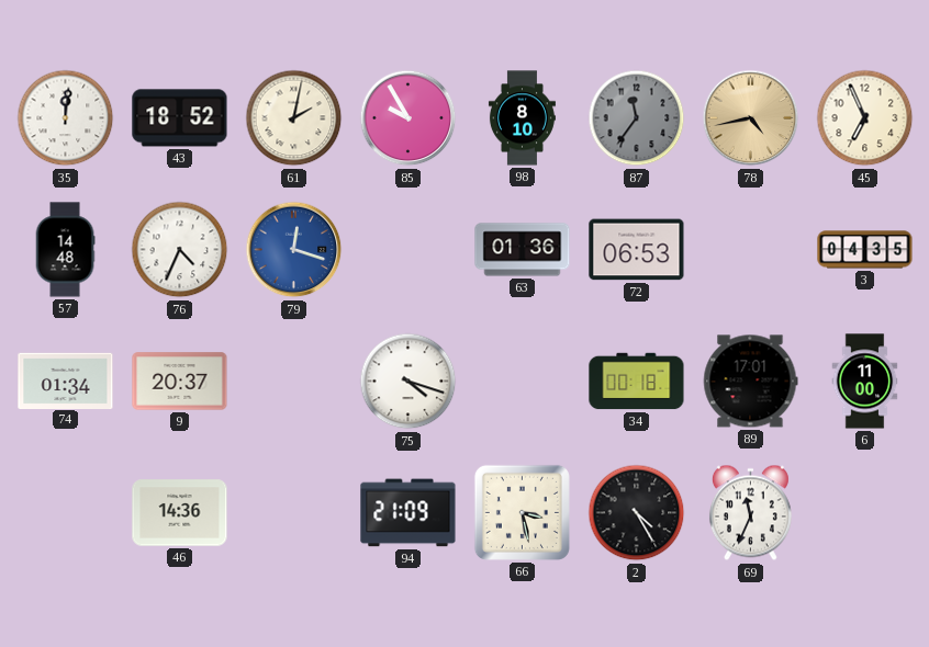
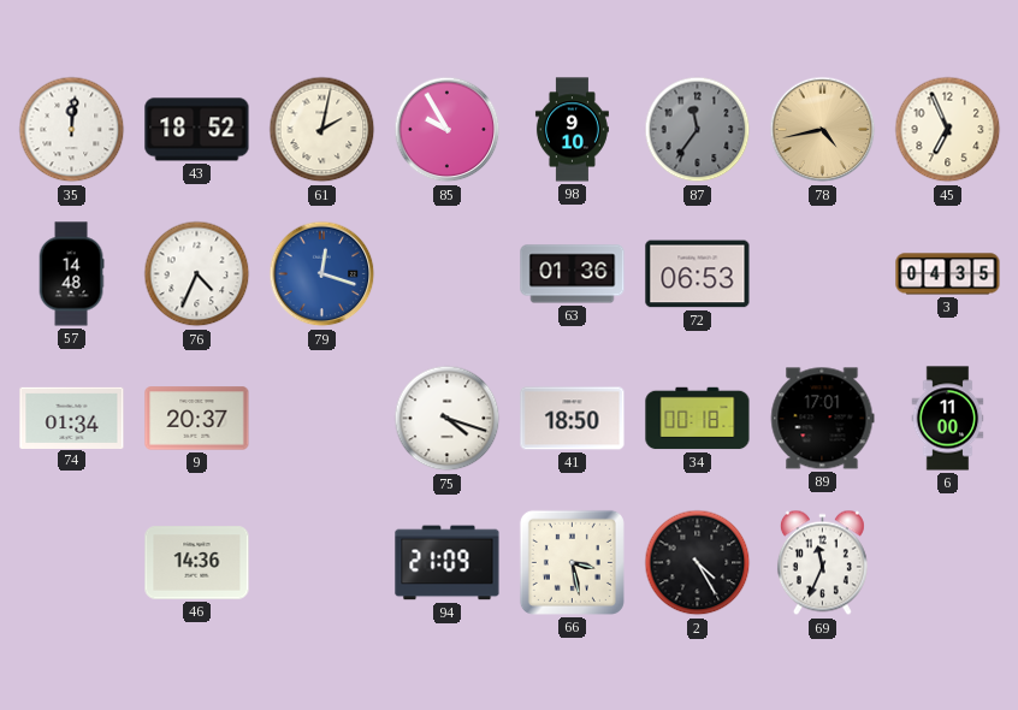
98: 8:10 -> 9:10 (572, 130)
41: none -> 18:50 (573, 419)
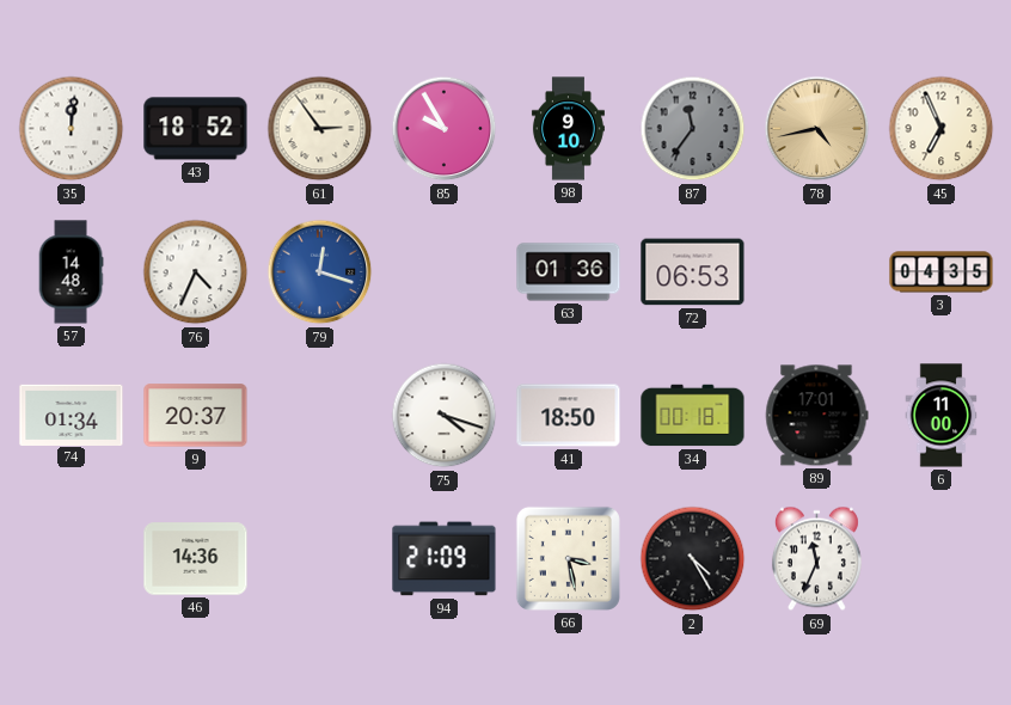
61: 2:02 -> 2:54 (320, 129)
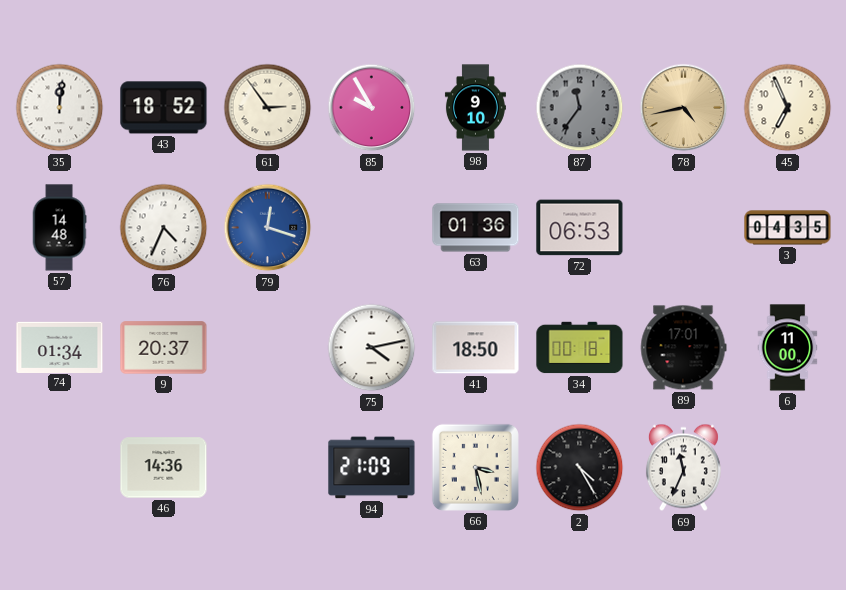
75: 4:18 -> 4:13 (372, 348)
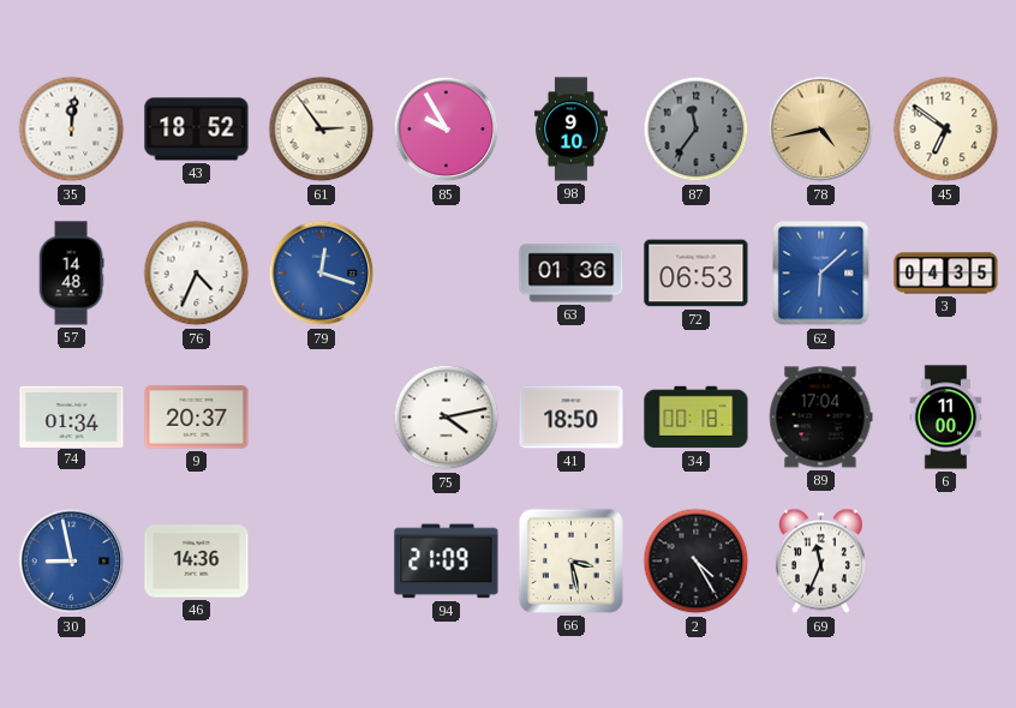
45: 6:56 -> 6:51 (946, 130)
62: none -> 6:08 (821, 274)
89: 17:01 -> 17:04 (820, 418)
30: none -> 8:58 (72, 562)
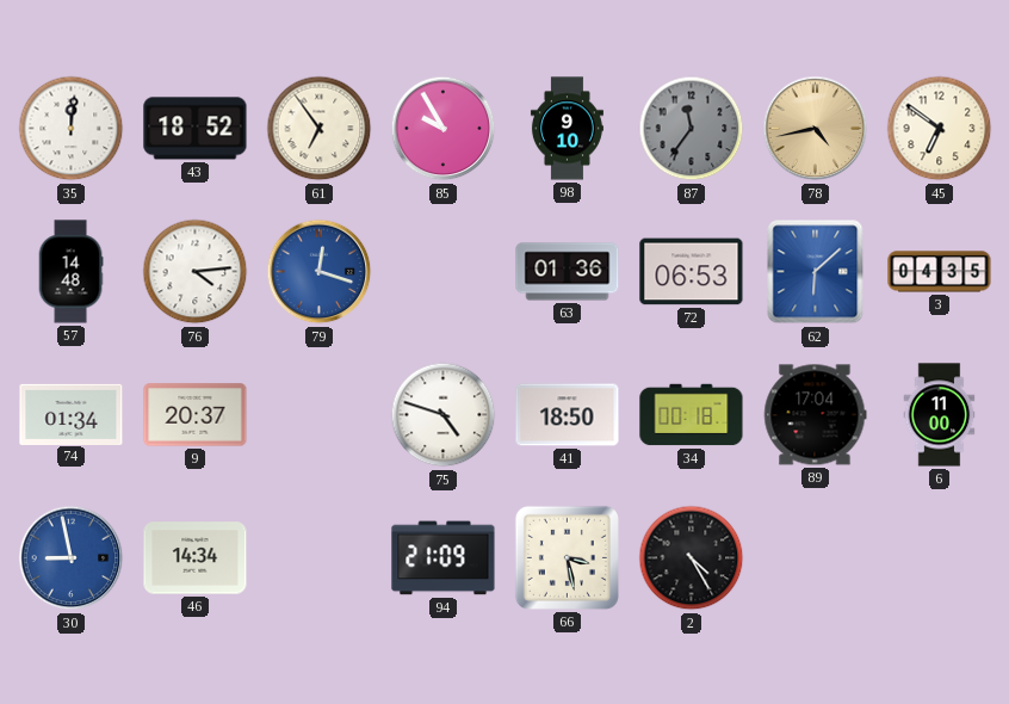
61: 2:54 -> 6:54 (320, 129)
76: 4:34 -> 4:14 (196, 272)
75: 4:13 -> 4:48 (444, 415)
46: 14:36 -> 14:34 (196, 558)
69: 11:34 -> none (820, 562)
